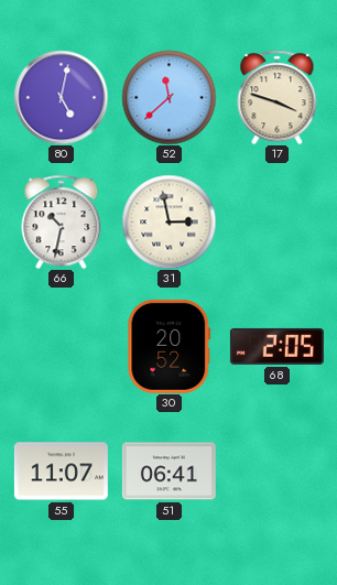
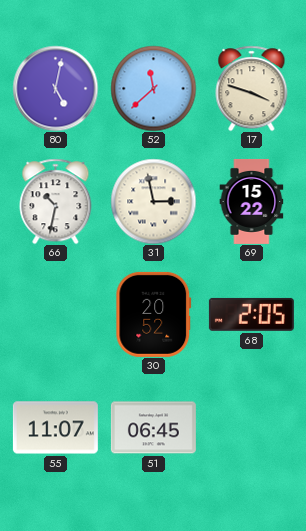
69: none -> 15:22 (252, 201)
51: 06:41 -> 06:45 (153, 428)
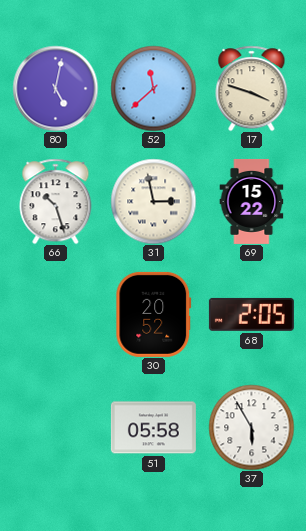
66: 10:32 -> 10:27 (56, 201)
55: 11:07 -> none (55, 428)
51: 06:45 -> 05:58 (153, 428)
37: none -> 5:55 (251, 427)
